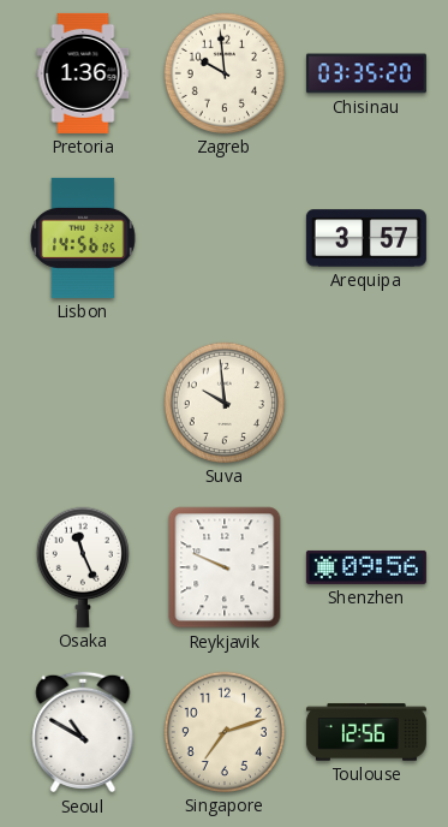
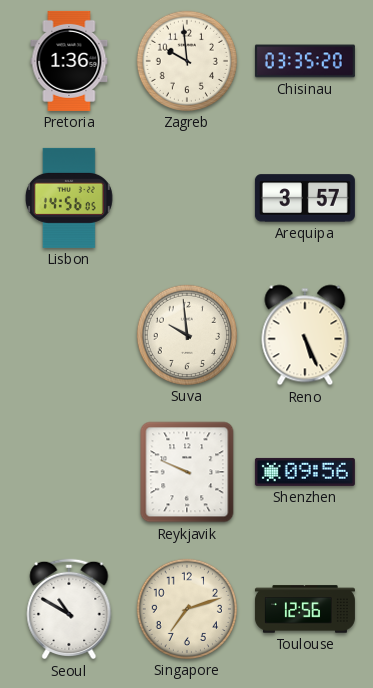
Reno: none -> 5:26 (305, 335)
Osaka: 11:26 -> none (83, 567)
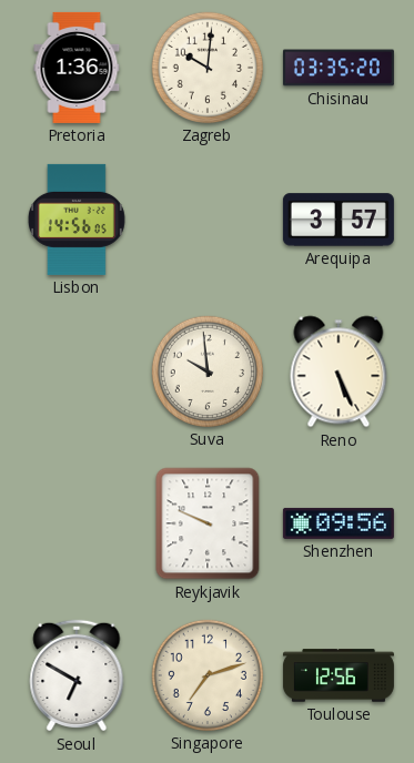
Zagreb: 9:59 -> 10:01 (208, 68)
Seoul: 10:50 -> 6:50 (77, 675)
